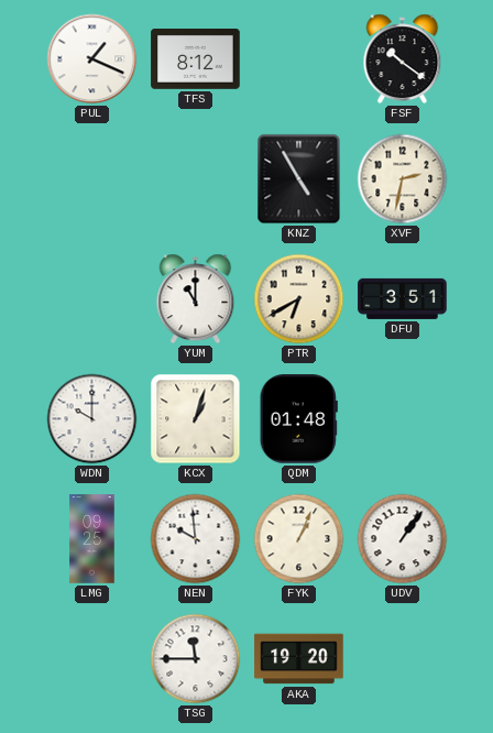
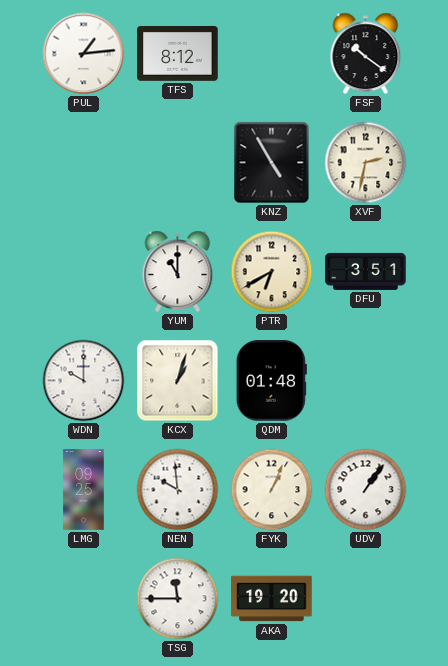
PUL: 1:19 -> 1:14 (84, 54)
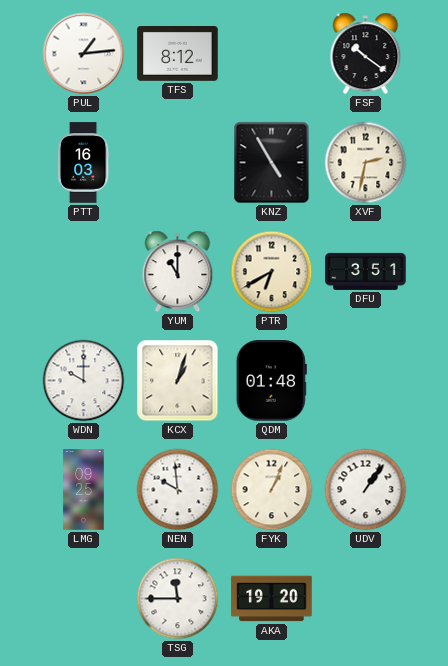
PTT: none -> 16:03 (83, 163)
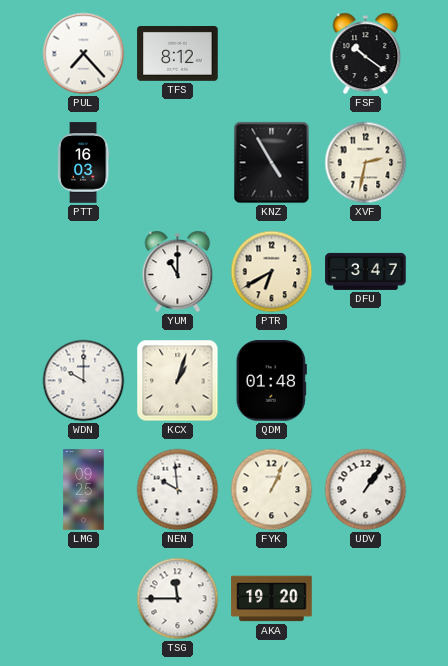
PUL: 1:14 -> 7:23 (84, 54)
DFU: 3:51 -> 3:47 (366, 271)
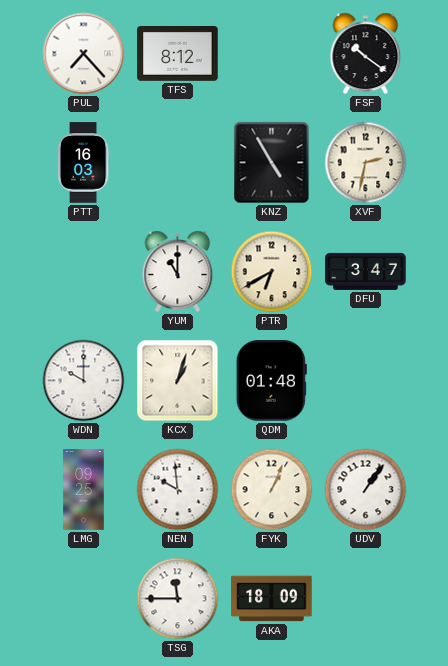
AKA: 19:20 -> 18:09 (272, 599)
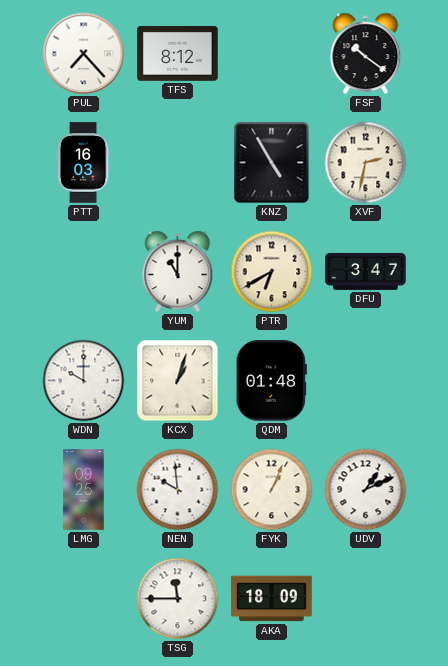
UDV: 1:06 -> 1:11 (366, 490)
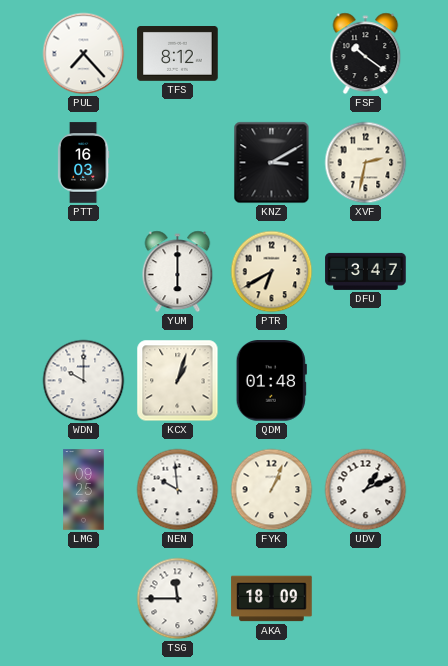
KNZ: 4:55 -> 3:10 (272, 163)
YUM: 11:00 -> 6:00 (178, 272)
